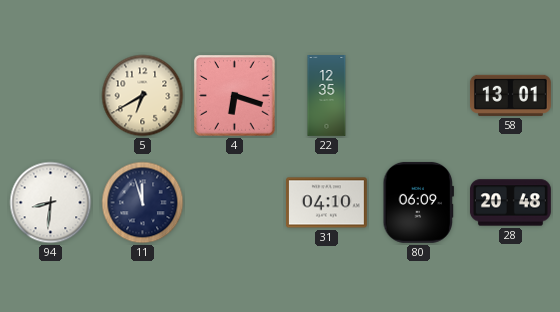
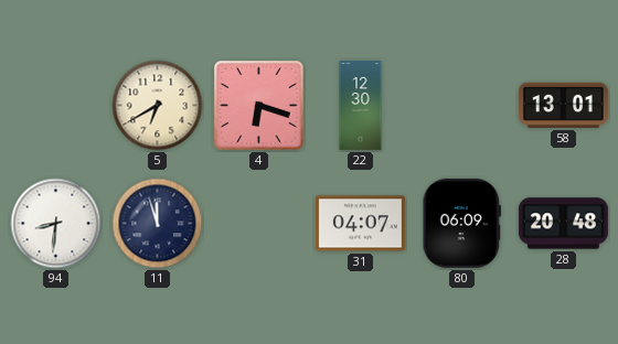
22: 12:35 -> 12:30 (361, 106)
31: 04:10 -> 04:07 (360, 224)
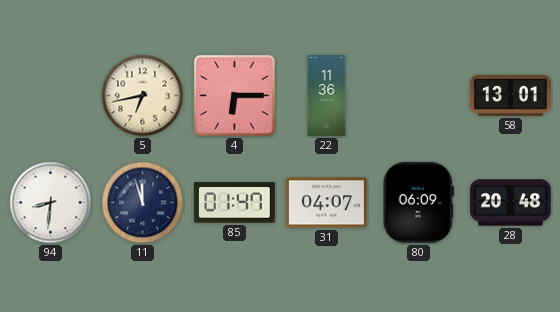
5: 6:40 -> 6:43 (143, 96)
4: 6:18 -> 6:15 (235, 96)
22: 12:30 -> 11:36 (327, 96)
85: none -> 01:47 (234, 203)
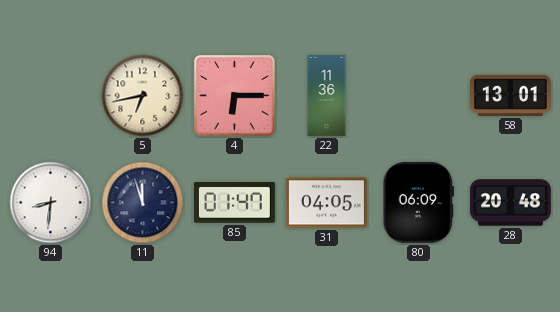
31: 04:07 -> 04:05 (326, 203)
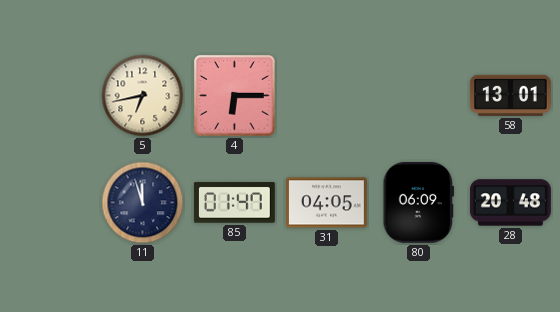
22: 11:36 -> none (327, 96)
94: 8:31 -> none (51, 203)
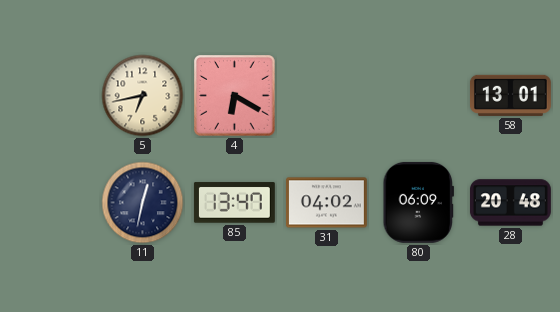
4: 6:15 -> 6:20 (235, 96)
11: 11:57 -> 12:32 (143, 203)
85: 01:47 -> 13:47 (234, 203)
31: 04:05 -> 04:02 (326, 203)
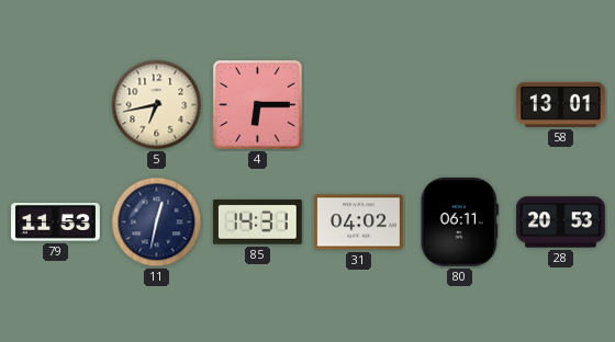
4: 6:20 -> 6:15 (258, 105)
79: none -> 11:53 (56, 223)
85: 13:47 -> 14:31 (257, 223)
80: 06:09 -> 06:11 (459, 221)
28: 20:48 -> 20:53 (560, 223)
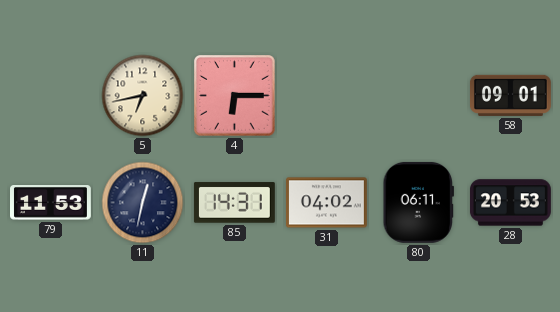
58: 13:01 -> 09:01 (510, 95)
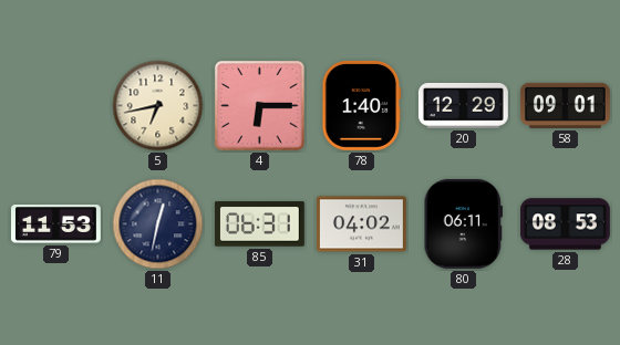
78: none -> 1:40 (362, 105)
20: none -> 12:29 (463, 105)
85: 14:31 -> 06:31 (259, 224)
28: 20:53 -> 08:53 (565, 224)
